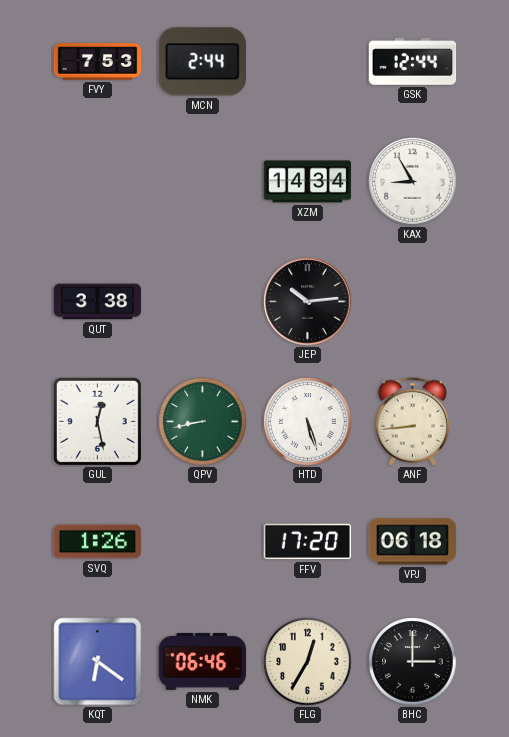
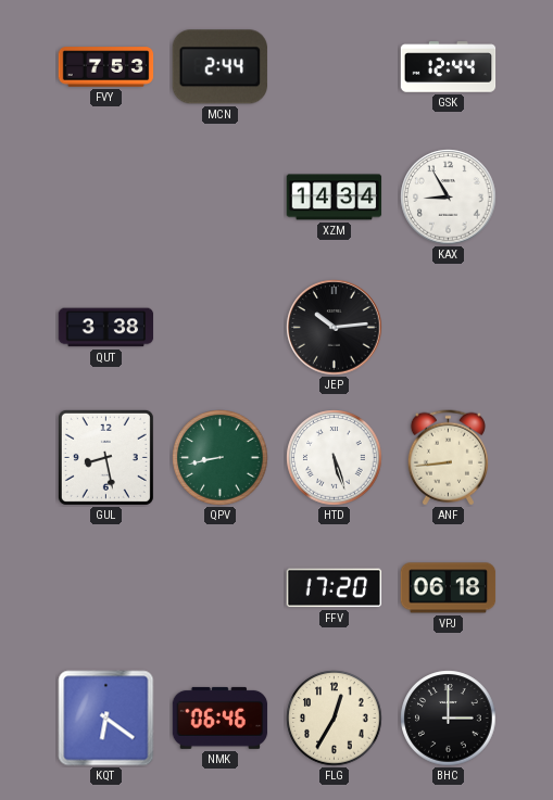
GUL: 12:28 -> 8:28 (105, 457)
SVQ: 1:26 -> none (98, 542)
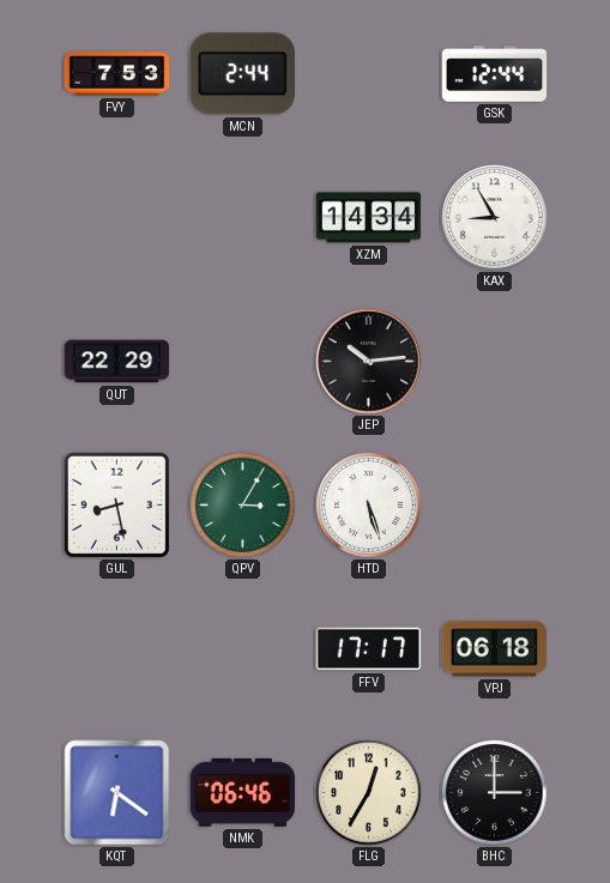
QUT: 3:38 -> 22:29 (117, 362)
QPV: 8:43 -> 3:05 (243, 506)
ANF: 8:44 -> none (448, 458)
FFV: 17:20 -> 17:17 (369, 649)
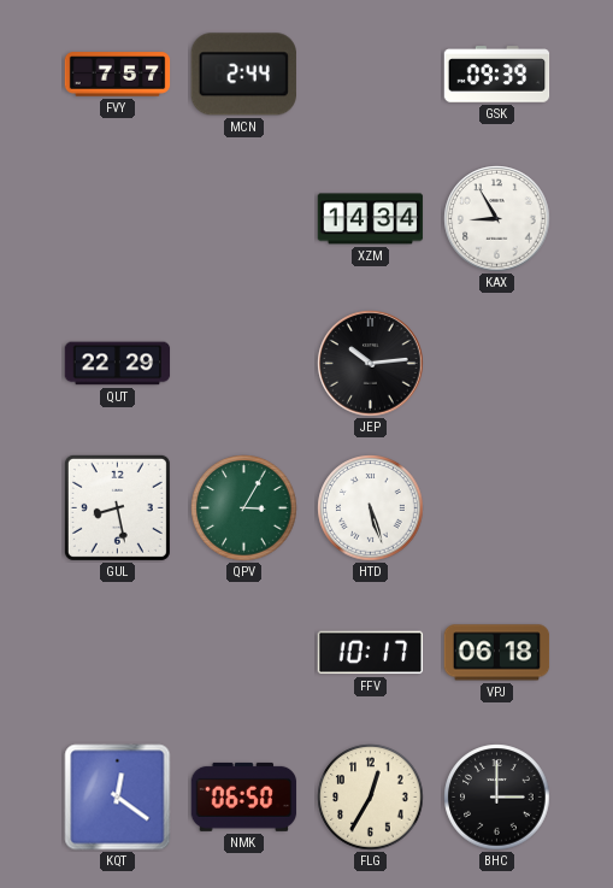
FVY: 7:53 -> 7:57 (118, 75)
GSK: 12:44 -> 09:39 (497, 75)
FFV: 17:17 -> 10:17 (371, 653)
KQT: 6:21 -> 12:21 (118, 798)
NMK: 06:46 -> 06:50 (244, 796)
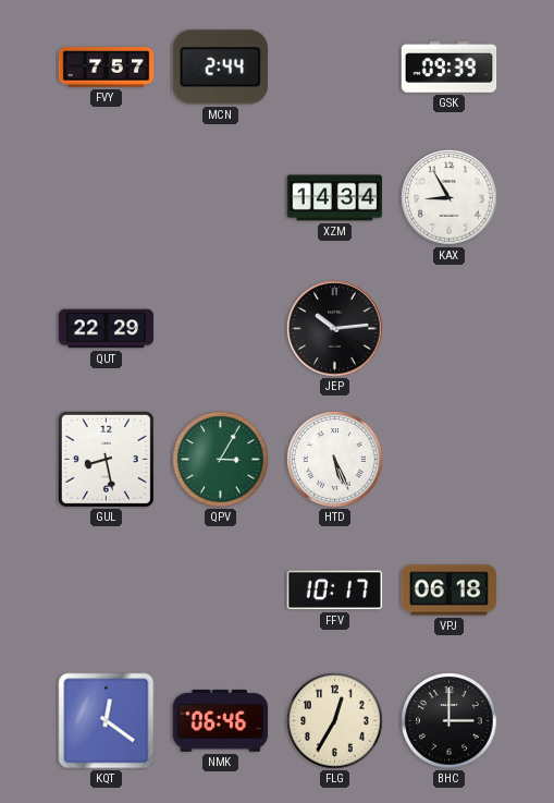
HTD: 5:27 -> 5:26 (335, 460)
NMK: 06:50 -> 06:46 (221, 720)
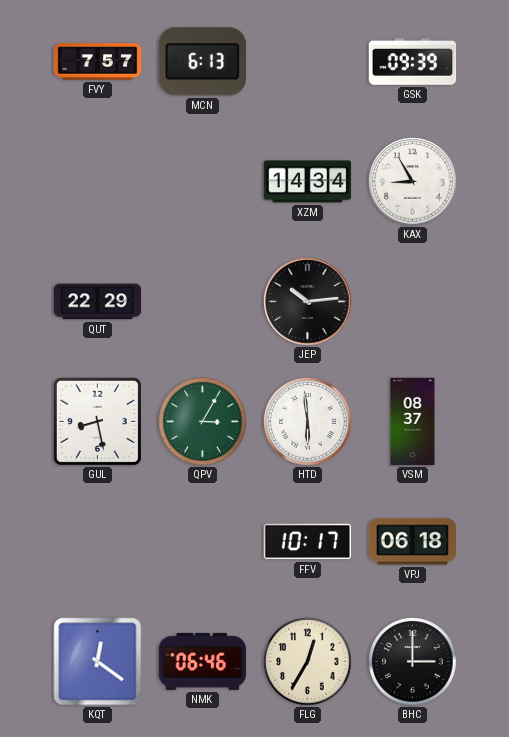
MCN: 2:44 -> 6:13 (202, 62)
HTD: 5:26 -> 5:59 (308, 422)
VSM: none -> 08:37 (413, 422)
